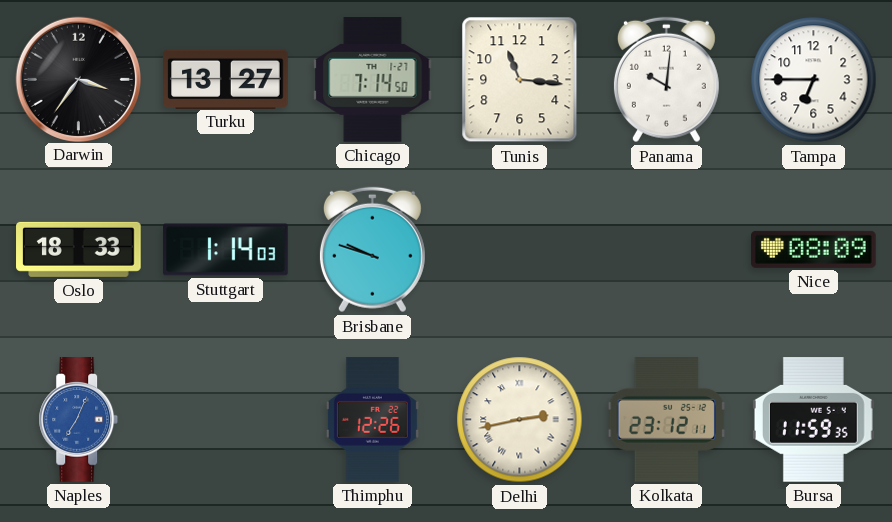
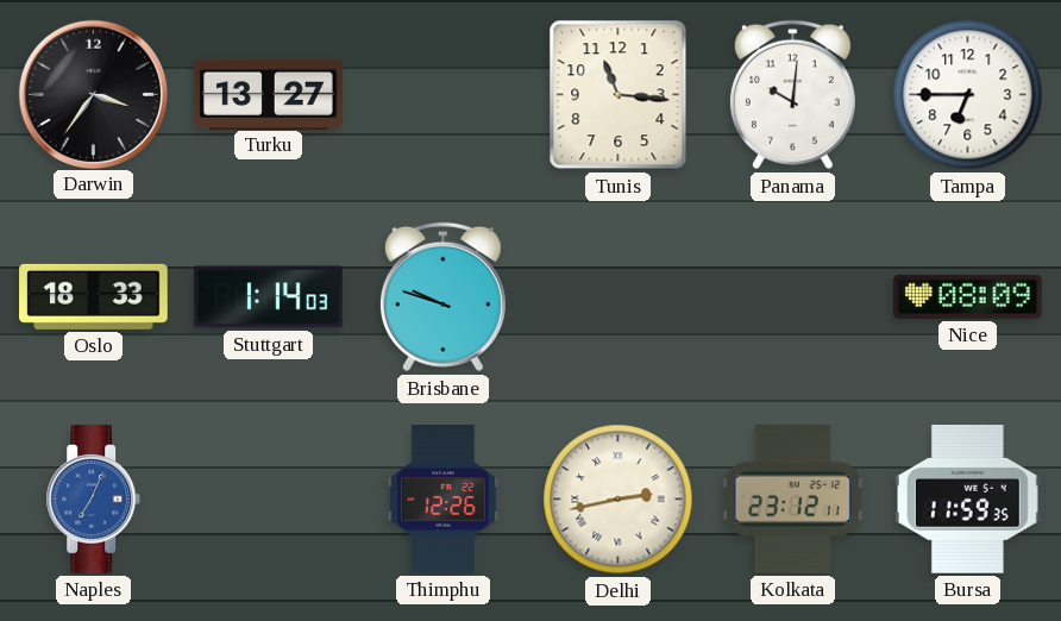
Chicago: 7:14 -> none (373, 80)
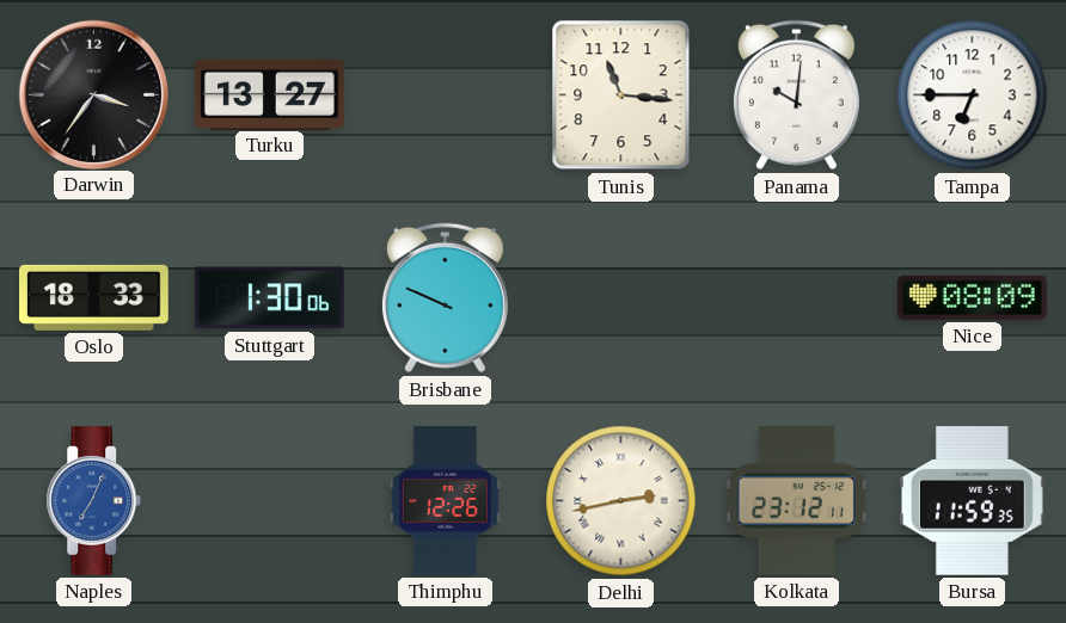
Stuttgart: 1:14 -> 1:30 (270, 298)
Brisbane: 9:48 -> 9:49 (445, 298)
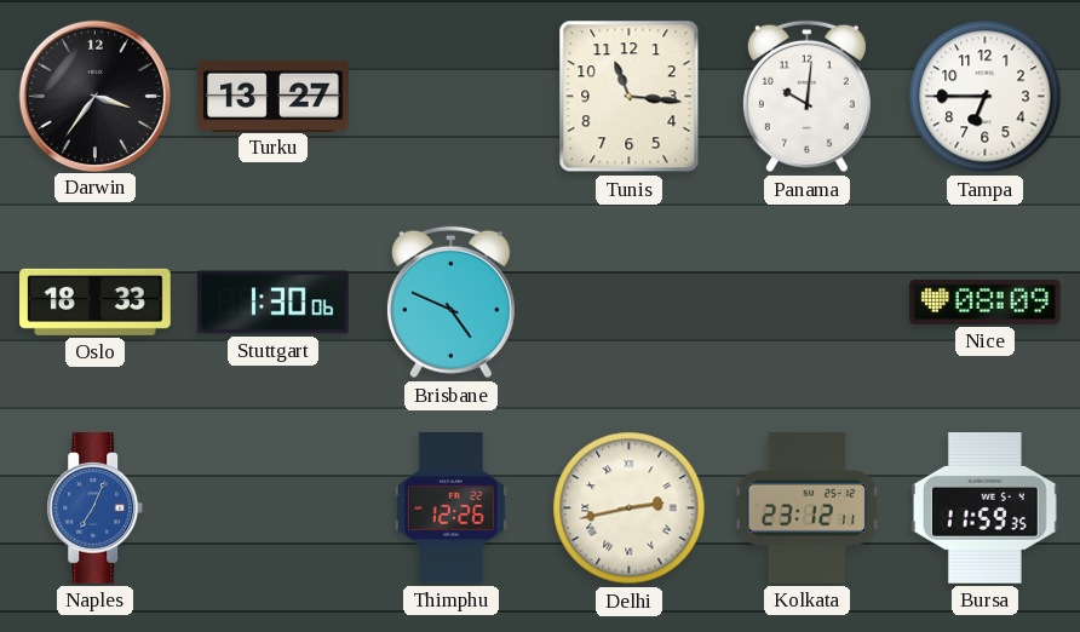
Brisbane: 9:49 -> 4:49 (450, 303)
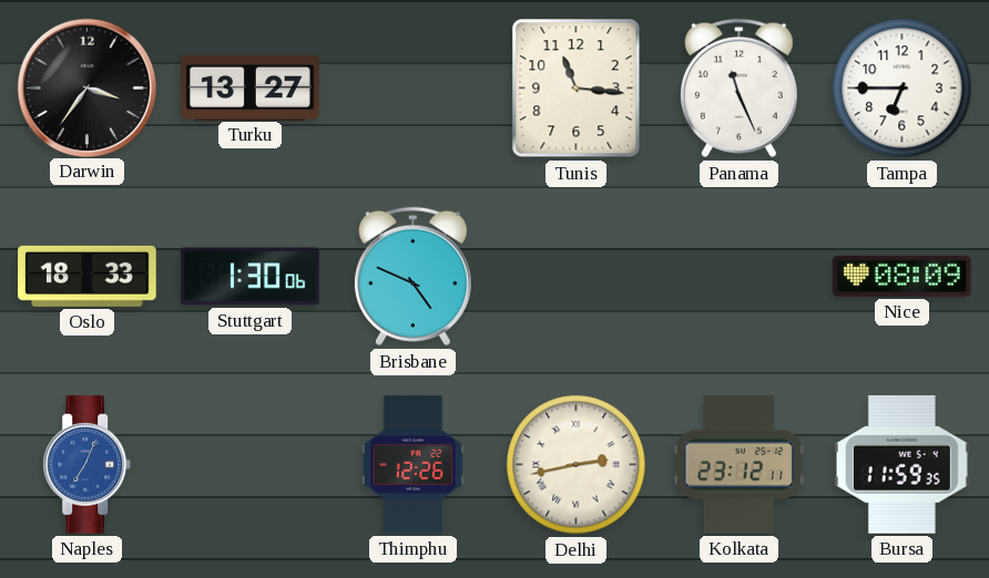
Panama: 10:01 -> 11:26 (738, 89)
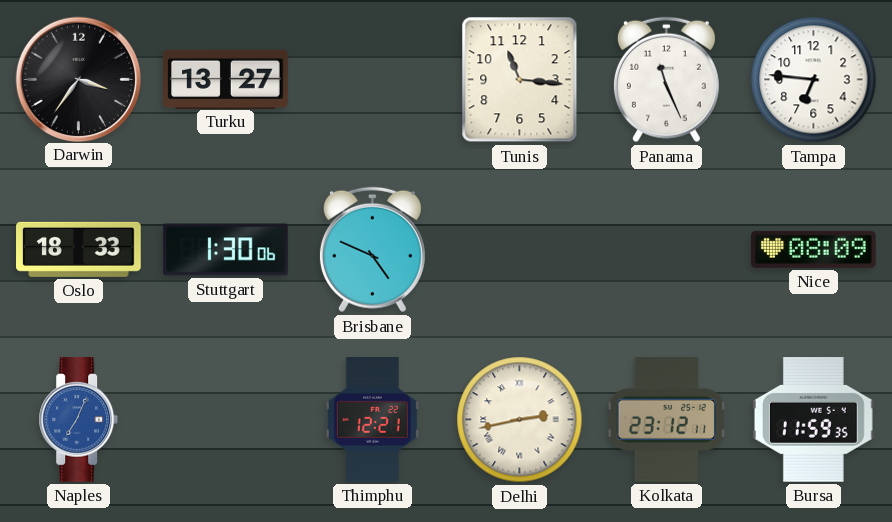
Tampa: 6:45 -> 6:46 (814, 80)
Thimphu: 12:26 -> 12:21 (372, 420)
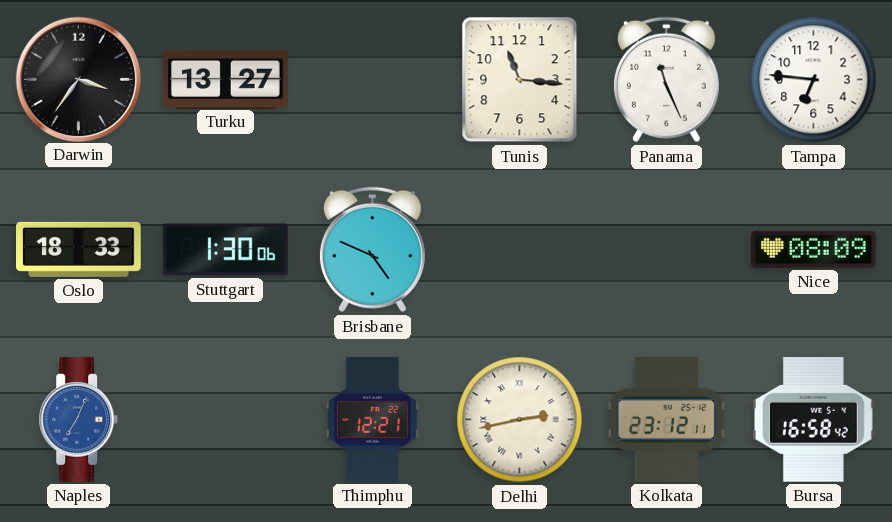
Bursa: 11:59 -> 16:58 (813, 420)
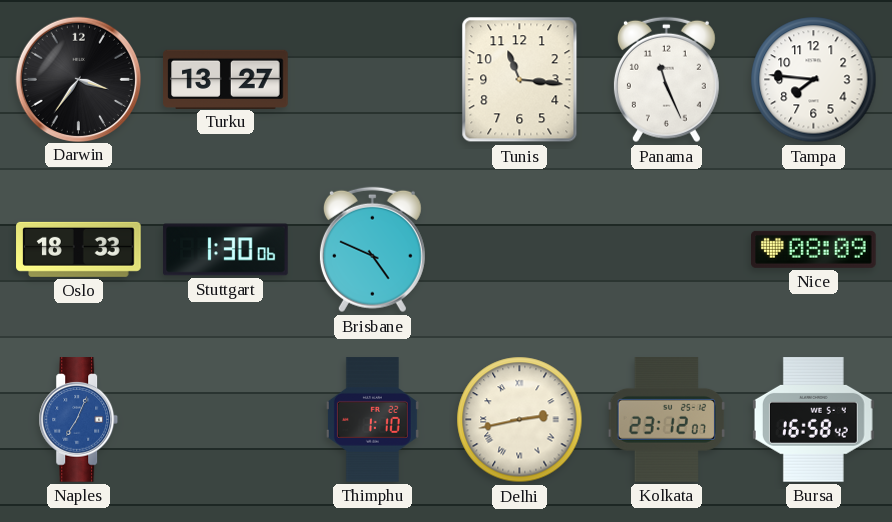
Tampa: 6:46 -> 7:46 (814, 80)
Thimphu: 12:21 -> 1:10 (372, 420)
Kolkata: 23:12:11 -> 23:12:07 (667, 420)
